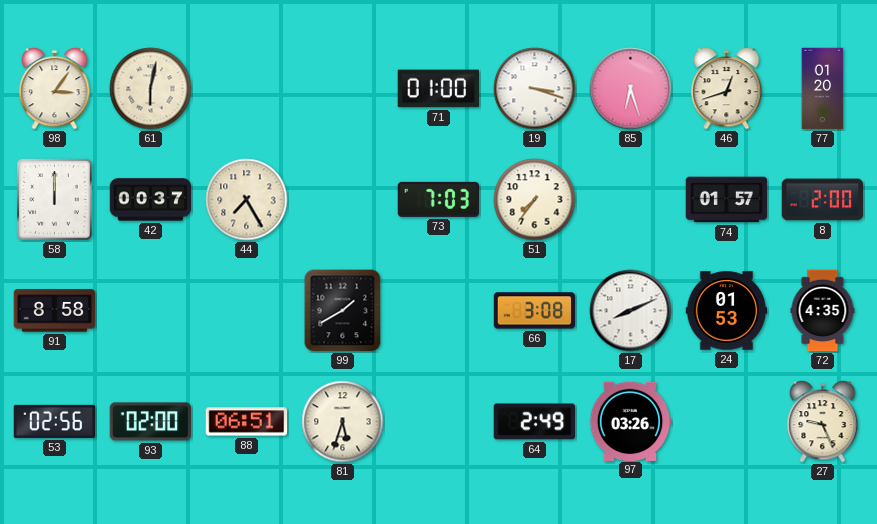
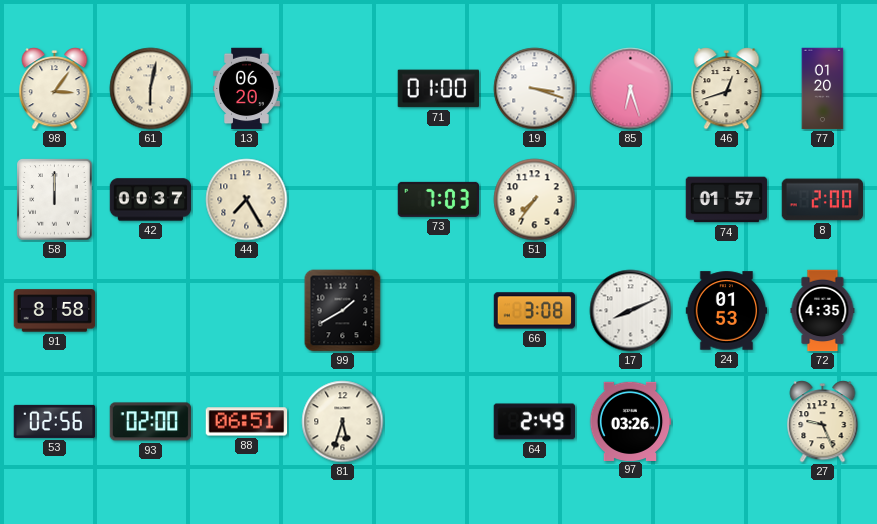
13: none -> 06:20 (247, 89)
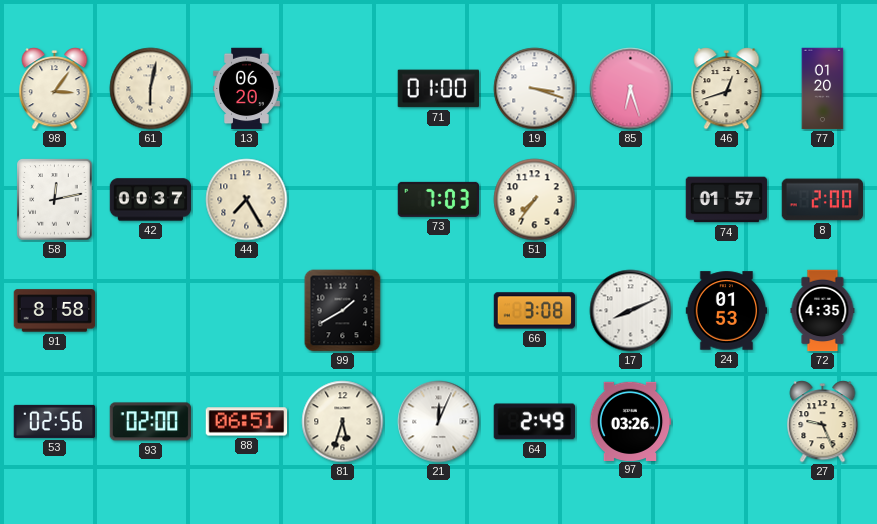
58: 12:00 -> 12:13 (55, 200)
21: none -> 12:04 (439, 422)
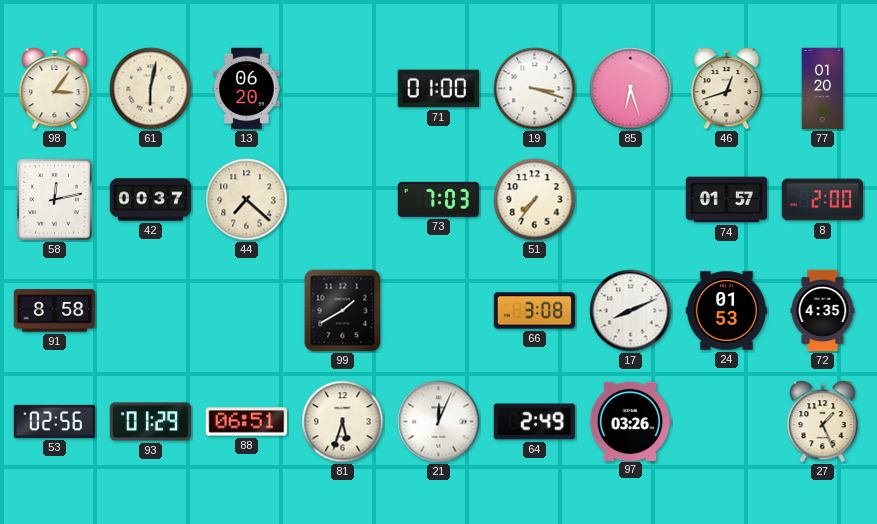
44: 7:25 -> 7:22 (247, 200)
93: 02:00 -> 01:29 (151, 422)
27: 9:26 -> 1:26 (823, 422)
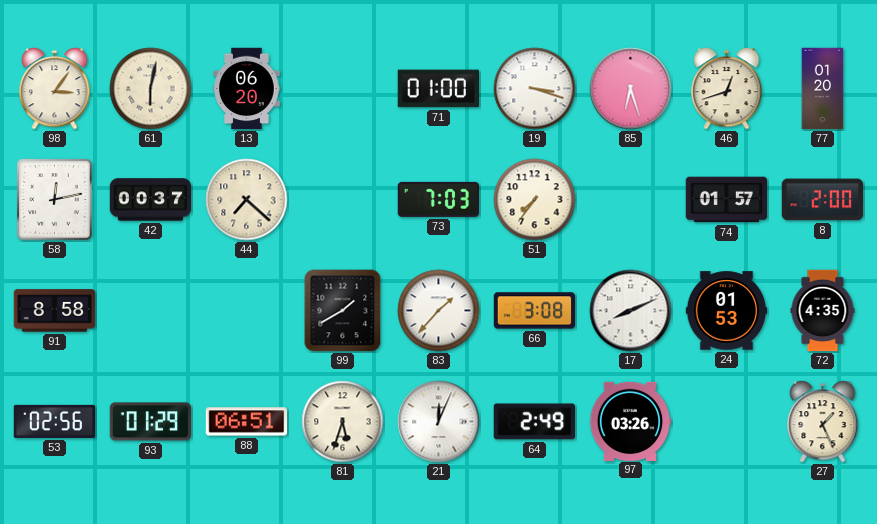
83: none -> 1:37 (439, 311)
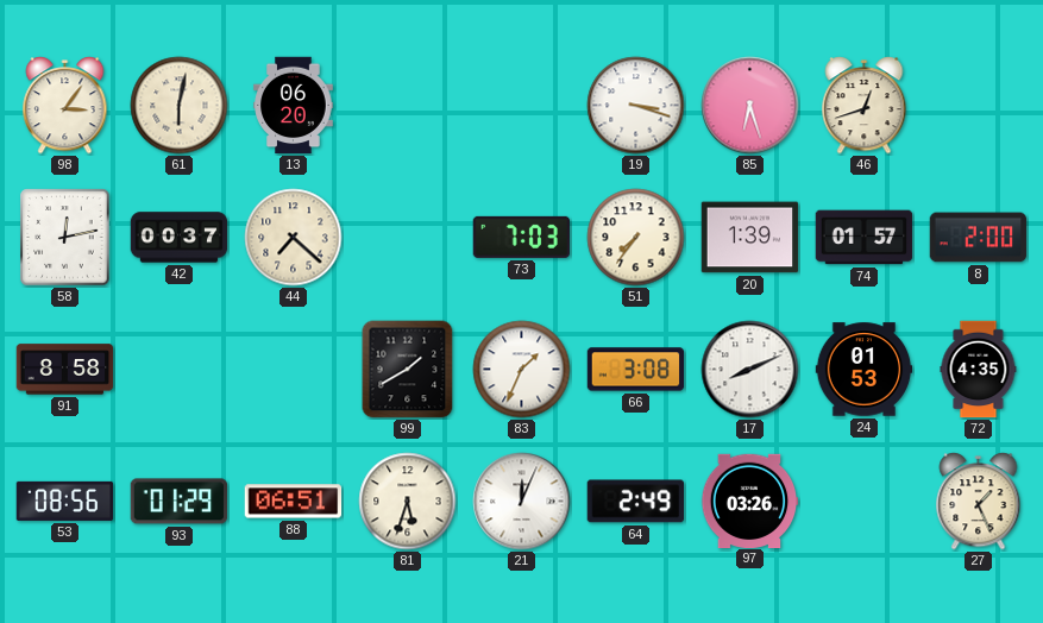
71: 01:00 -> none (439, 89)
77: 01:20 -> none (823, 89)
20: none -> 1:39 (750, 238)
83: 1:37 -> 1:34 (522, 370)
53: 02:56 -> 08:56 (65, 501)
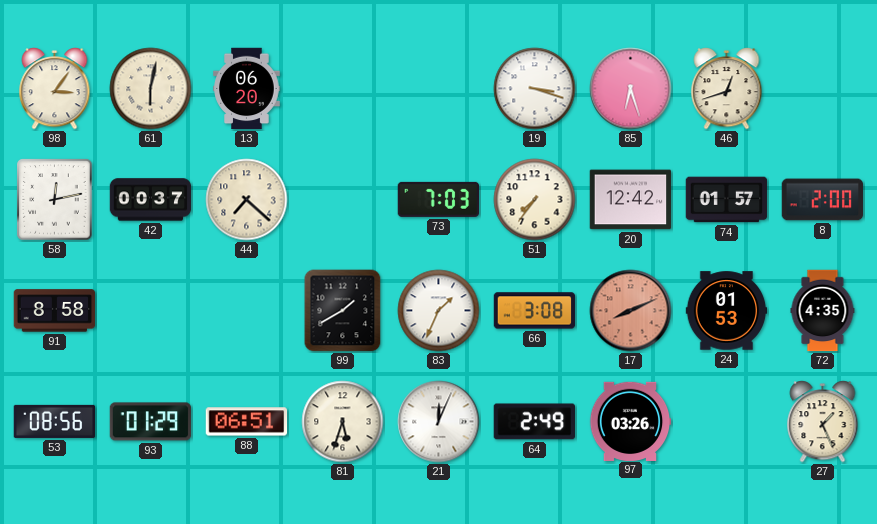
20: 1:39 -> 12:42 (631, 200)
17 dial: white -> salmon (631, 311)
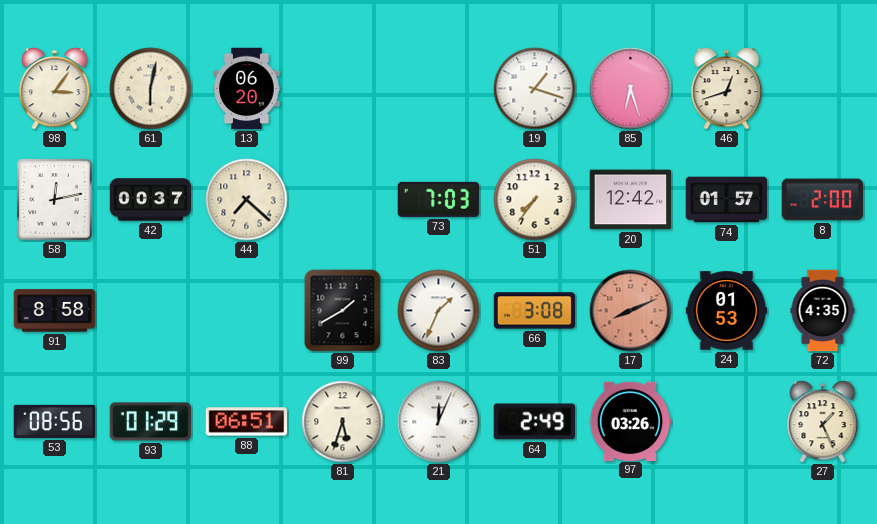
19: 3:18 -> 1:18 (535, 89)
